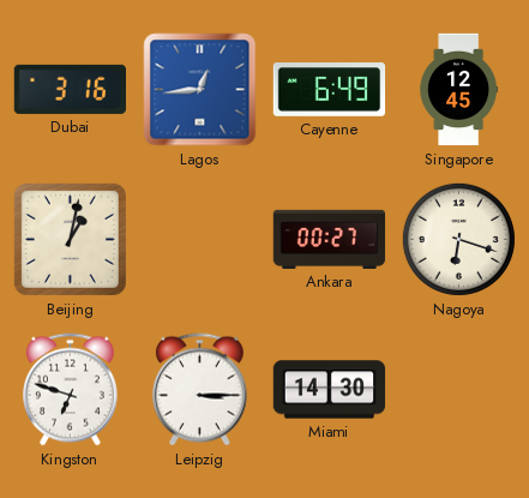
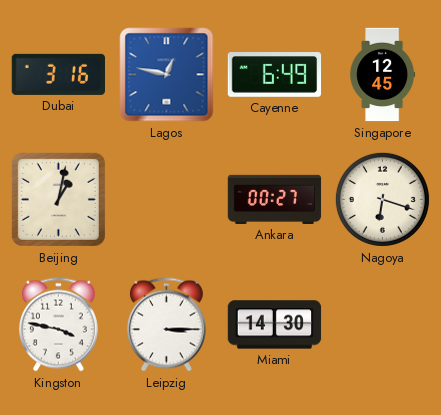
Lagos: 12:44 -> 12:47 (167, 75)
Kingston: 6:48 -> 3:47 (58, 325)
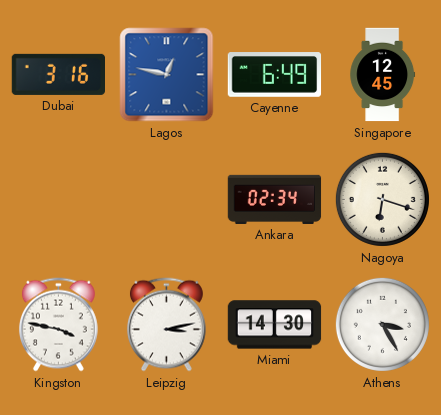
Beijing: 1:02 -> none (58, 199)
Ankara: 00:27 -> 02:34 (275, 199)
Leipzig: 3:15 -> 3:13 (166, 325)
Athens: none -> 3:25 (382, 324)
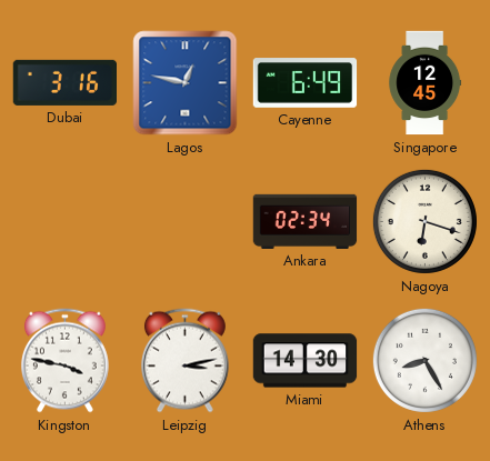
Athens: 3:25 -> 8:25 (424, 360)
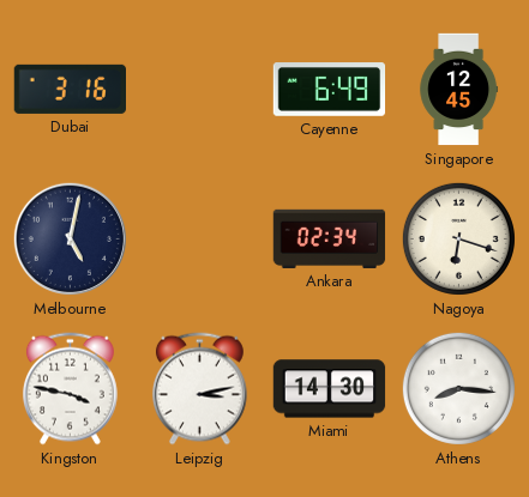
Lagos: 12:47 -> none (186, 83)
Melbourne: none -> 5:02 (70, 238)
Athens: 8:25 -> 8:16 (458, 388)
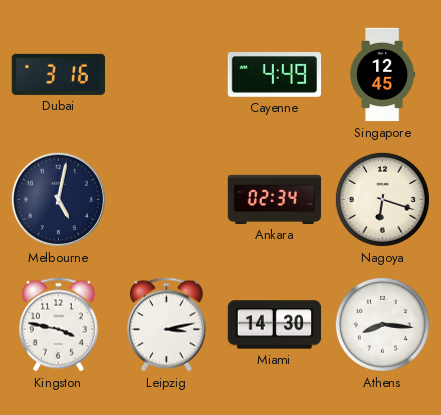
Cayenne: 6:49 -> 4:49 (275, 75)
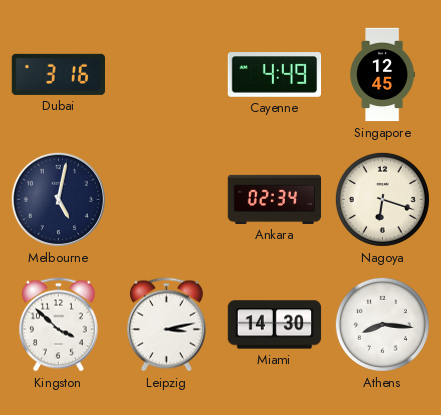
Kingston: 3:47 -> 3:52 (58, 325)
